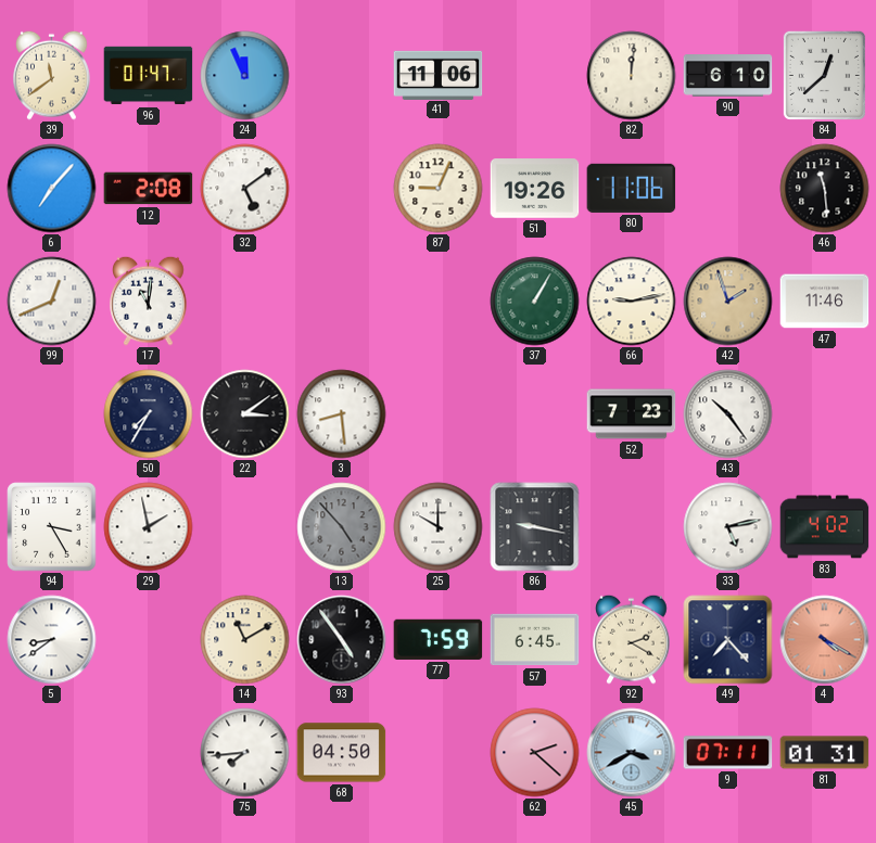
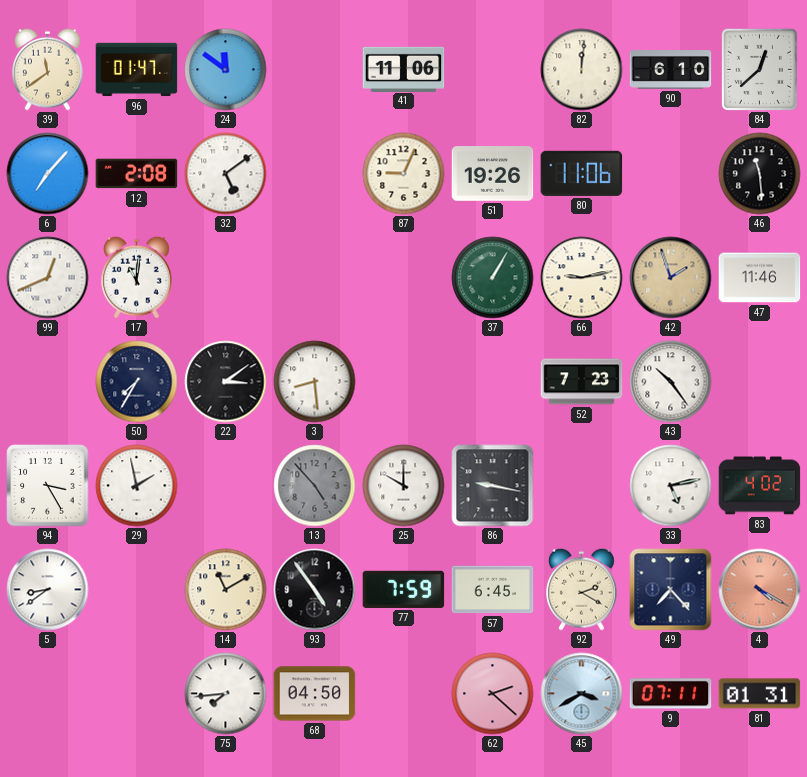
24: 11:56 -> 11:51 (226, 70)
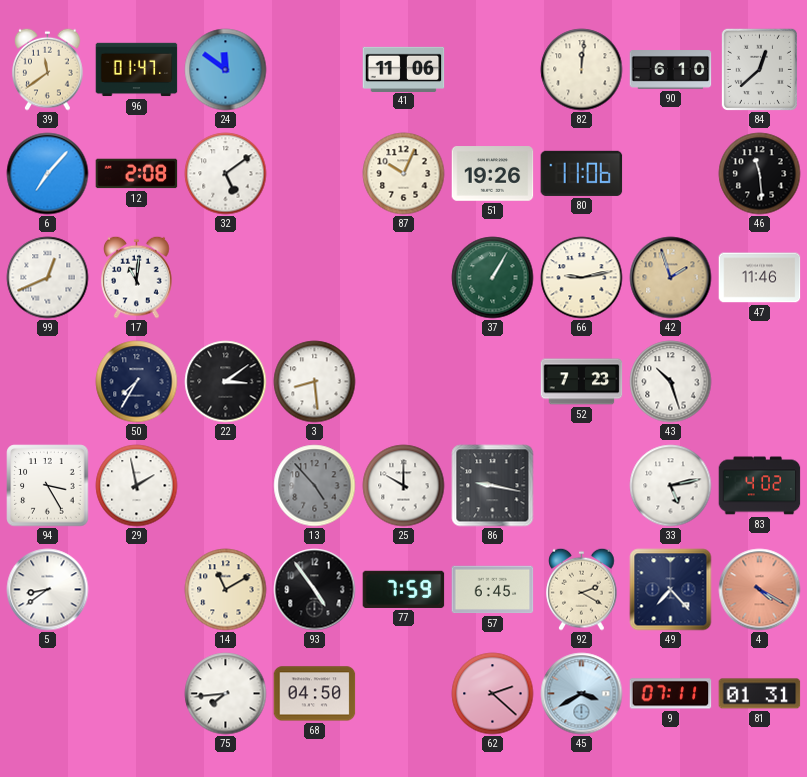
87: 9:04 -> 10:04 (404, 174)
43: 10:24 -> 10:27 (671, 382)
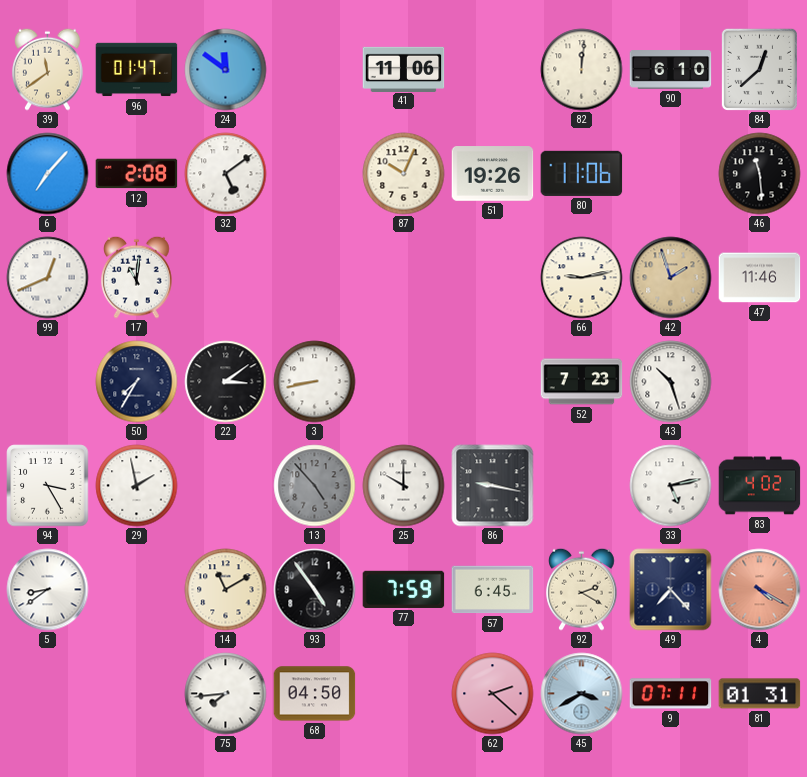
37: 1:05 -> none (493, 278)
3: 8:29 -> 8:43 (315, 382)
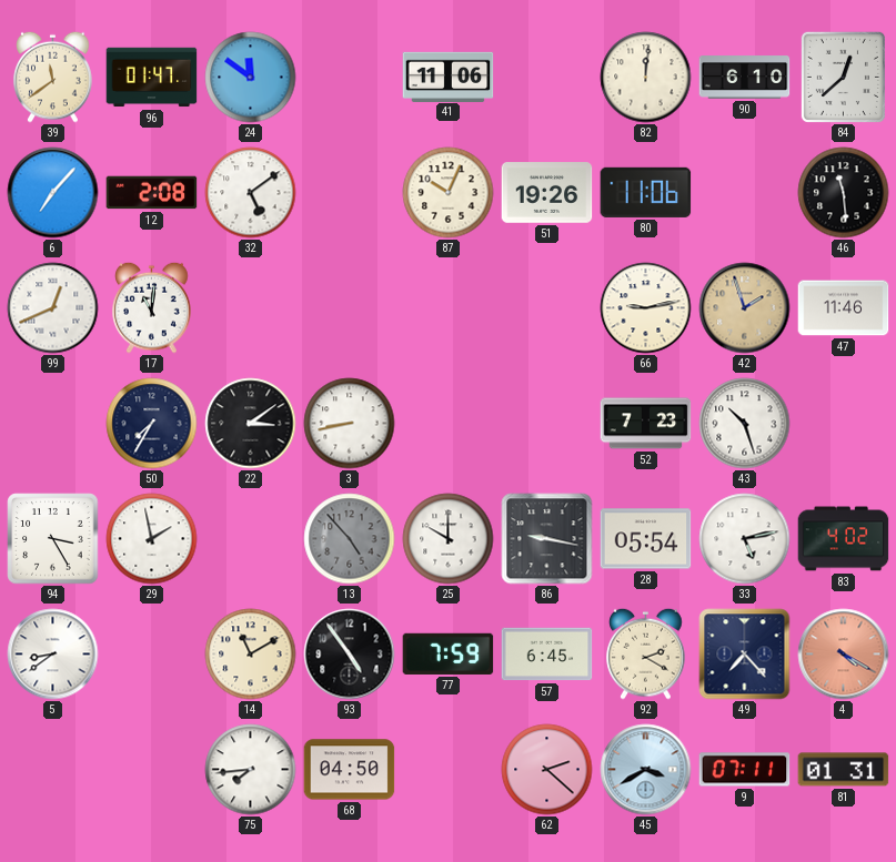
28: none -> 05:54 (646, 539)
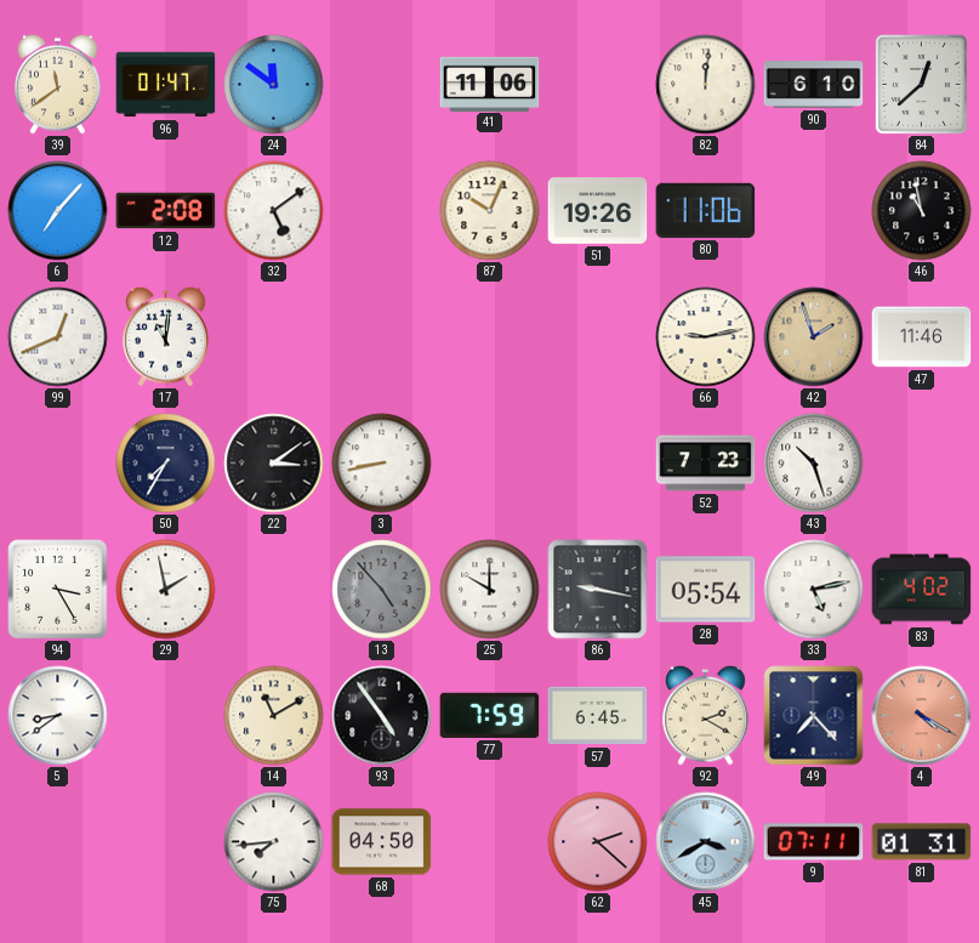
46: 11:29 -> 10:58 (922, 211)
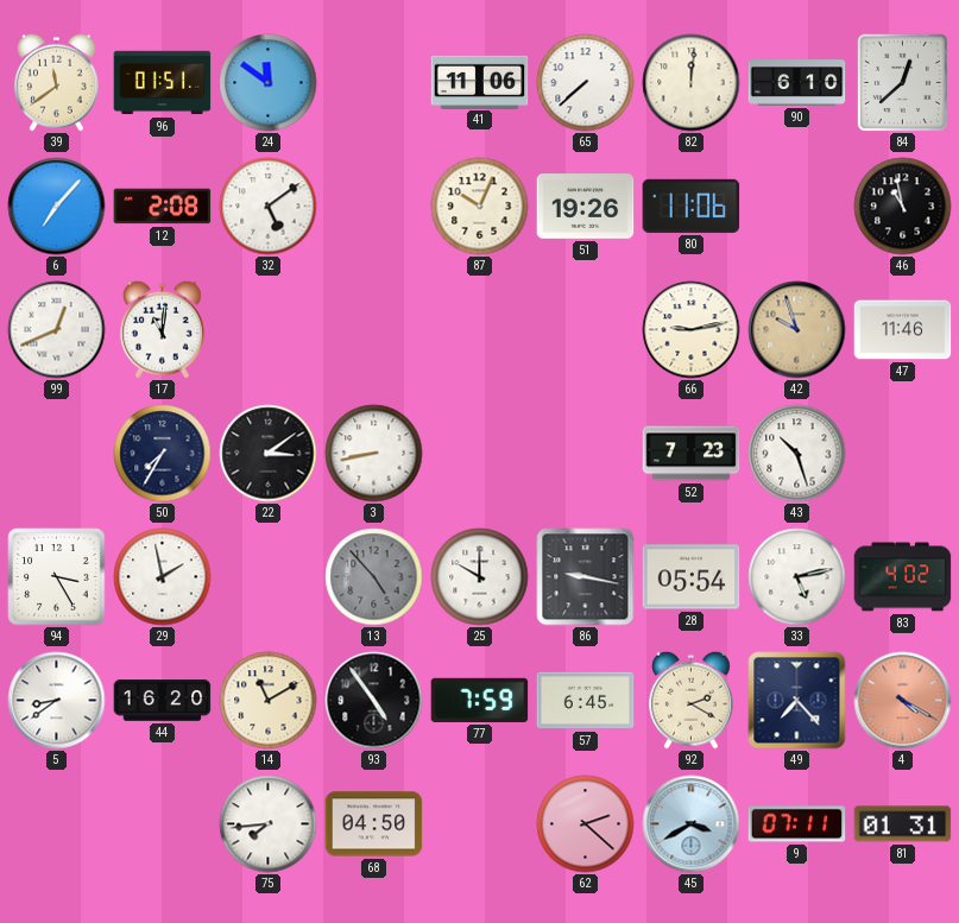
96: 01:47 -> 01:51 (163, 83)
65: none -> 7:38 (586, 83)
42: 1:57 -> 9:57 (797, 330)
44: none -> 16:20 (163, 701)
